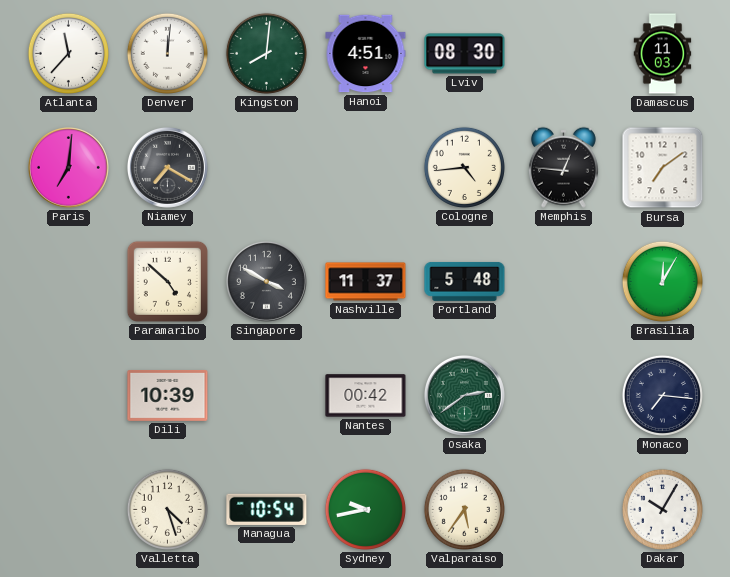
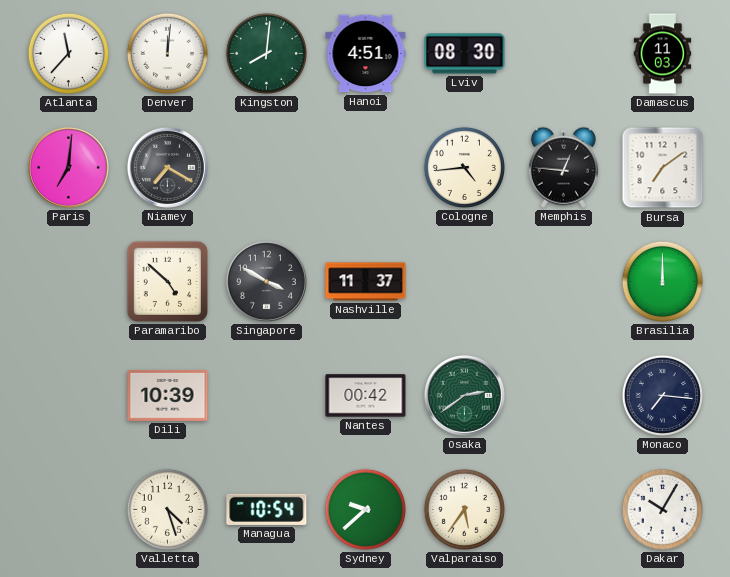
Portland: 5:48 -> none (465, 281)
Brasilia: 12:05 -> 12:00 (662, 281)
Sydney: 9:43 -> 9:38 (365, 509)
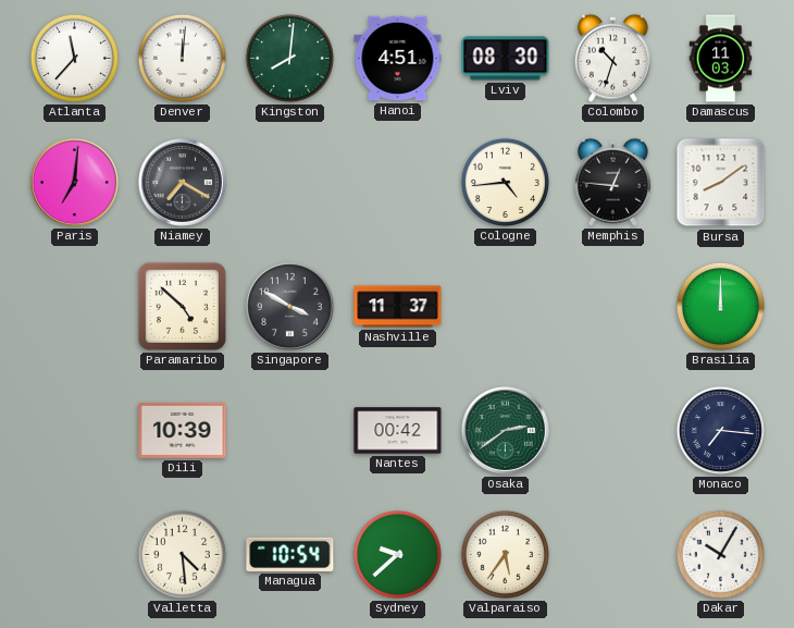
Colombo: none -> 10:33 (612, 58)
Bursa: 7:09 -> 8:09 (721, 183)
Valletta: 4:27 -> 4:29 (182, 554)
